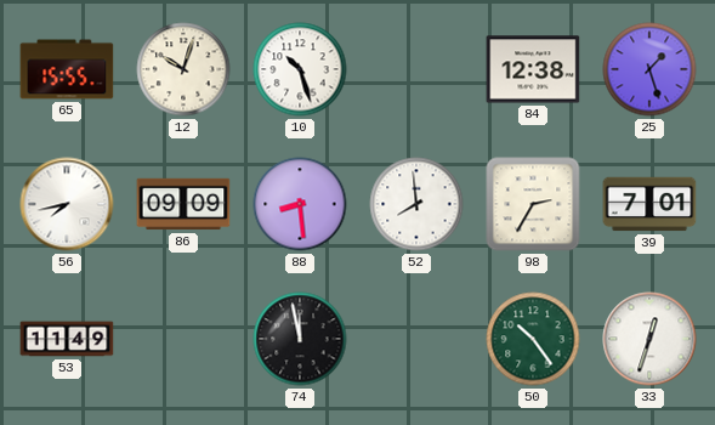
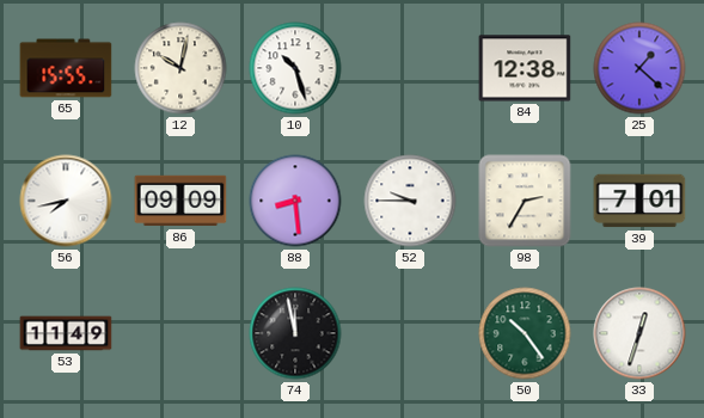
12: 10:03 -> 10:02 (180, 68)
25: 1:27 -> 1:22 (639, 68)
52: 7:59 -> 9:45 (410, 201)
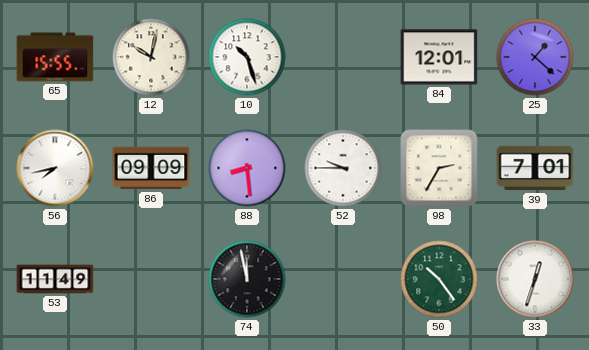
84: 12:38 -> 12:01 (439, 57)
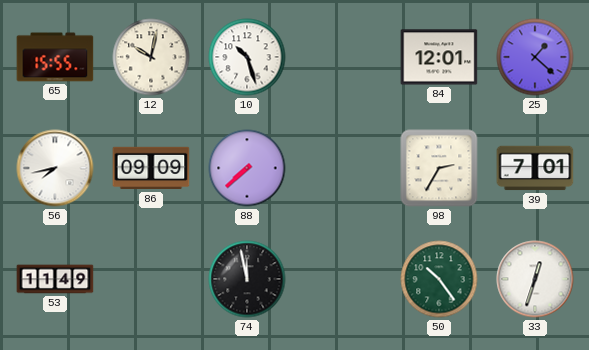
88: 8:29 -> 7:38 (247, 168)
52: 9:45 -> none (343, 168)
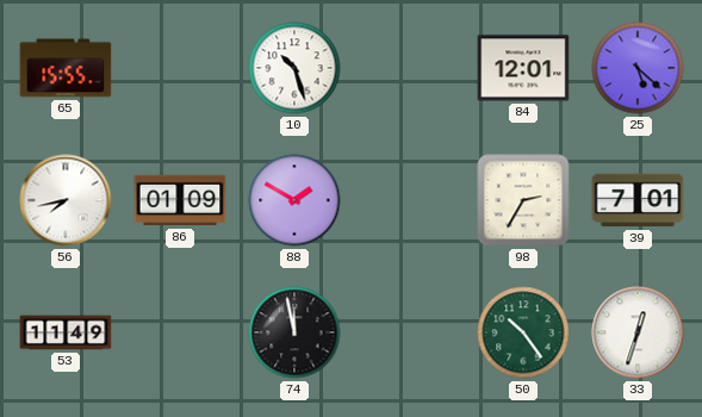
12: 10:02 -> none (151, 57)
25: 1:22 -> 5:22 (638, 68)
86: 09:09 -> 01:09 (180, 200)
88: 7:38 -> 1:50 (294, 200)
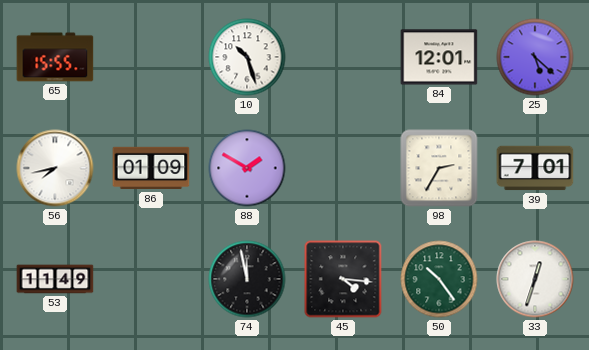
45: none -> 4:16 (343, 279)
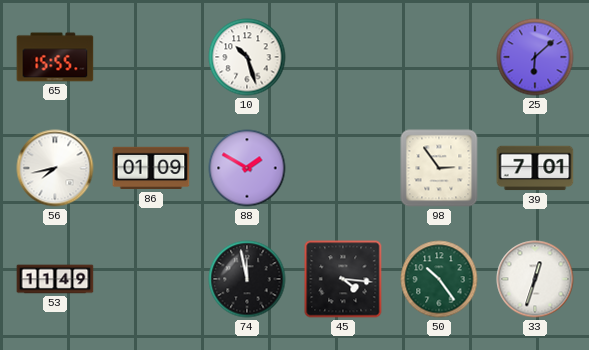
84: 12:01 -> none (439, 57)
25: 5:22 -> 6:08 (535, 57)
98: 2:35 -> 2:54 (439, 168)
